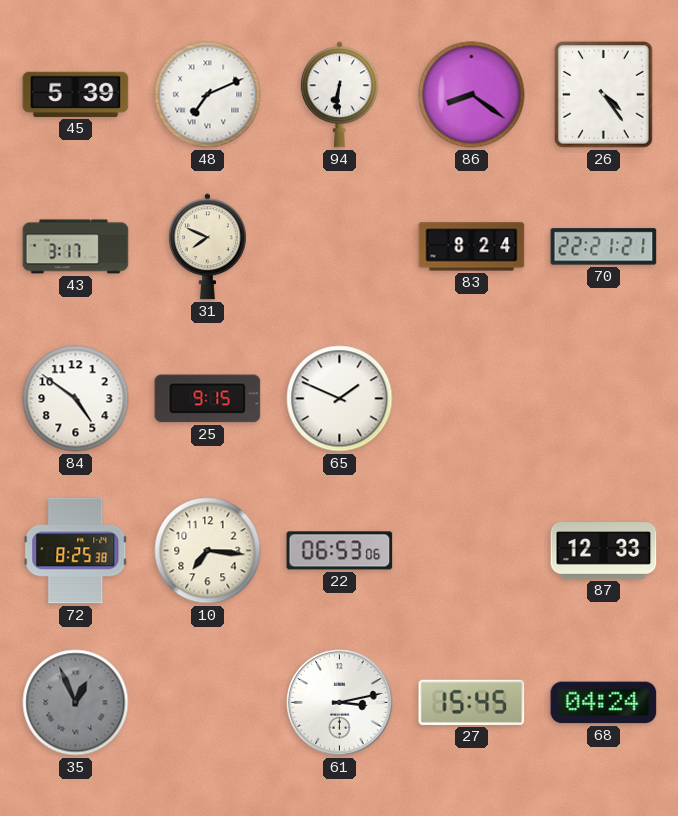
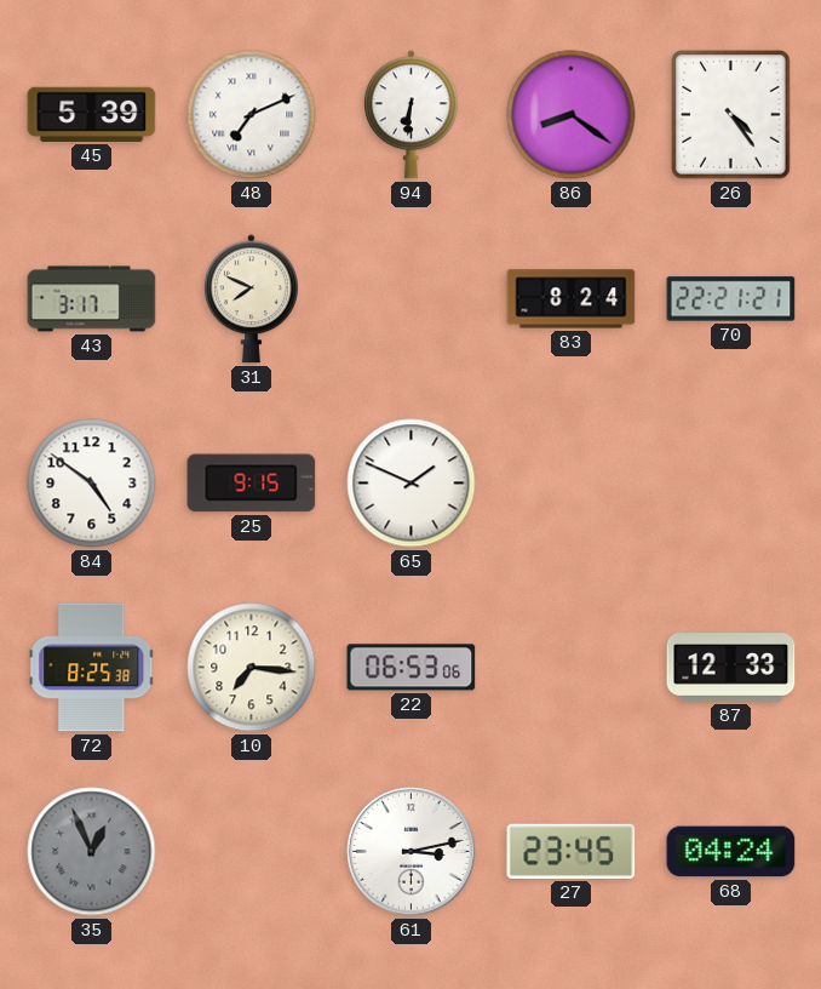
27: 15:45 -> 23:45 (572, 851)
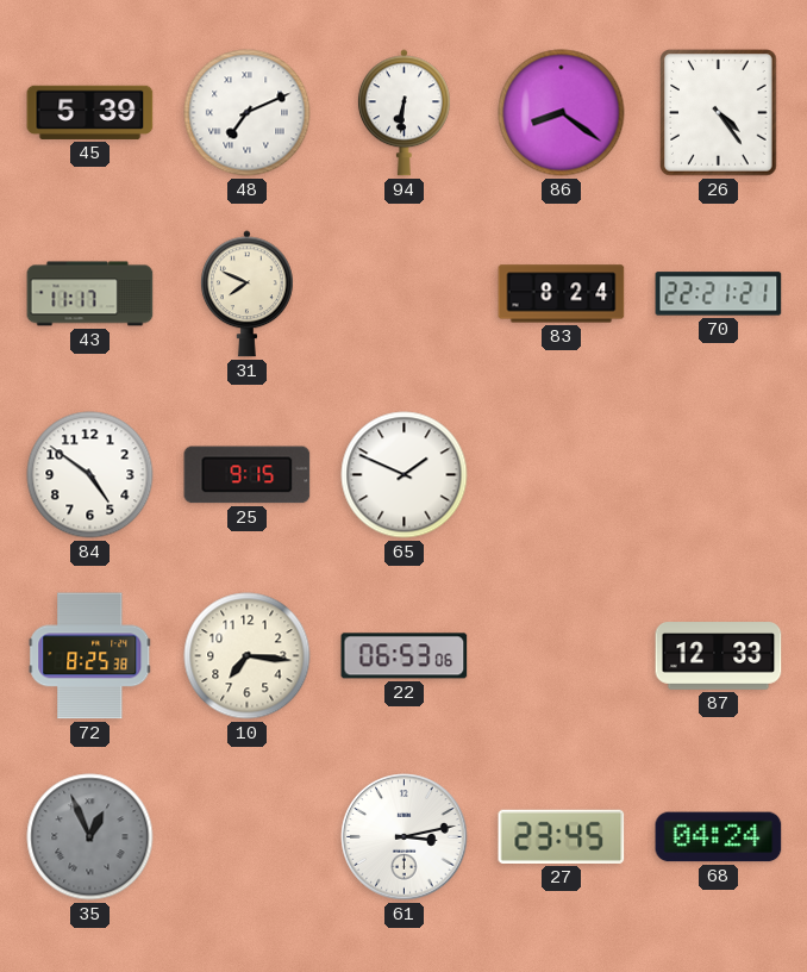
43: 3:17 -> 11:17 (90, 294)
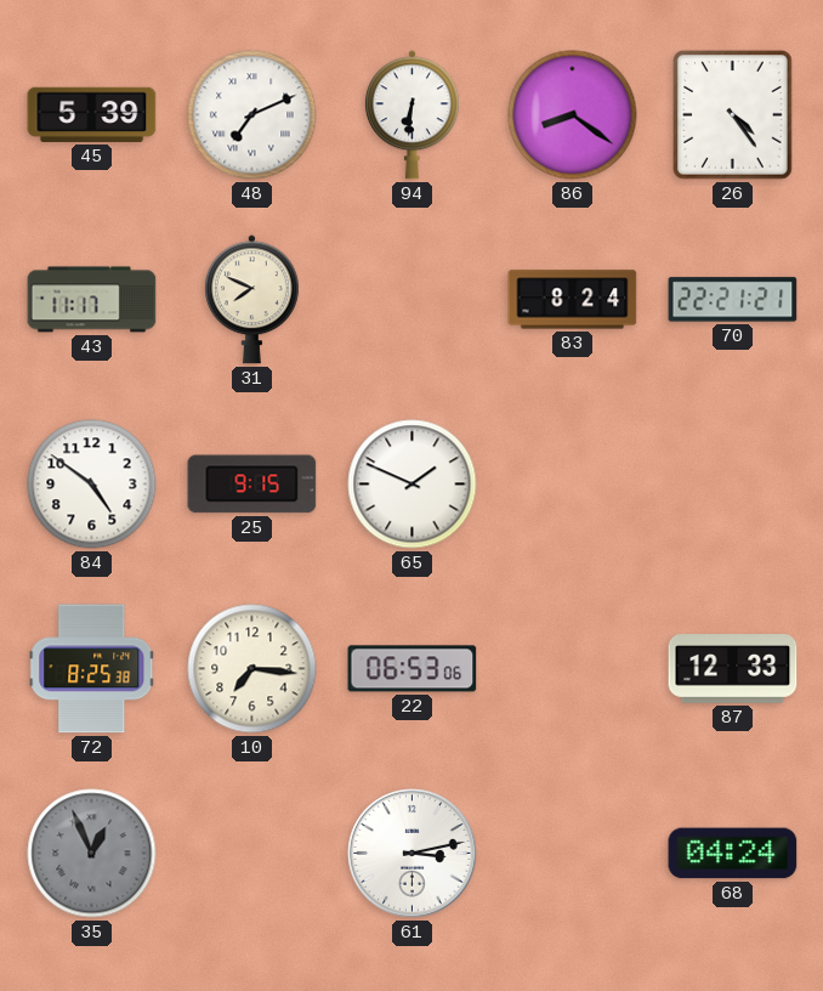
27: 23:45 -> none (562, 836)
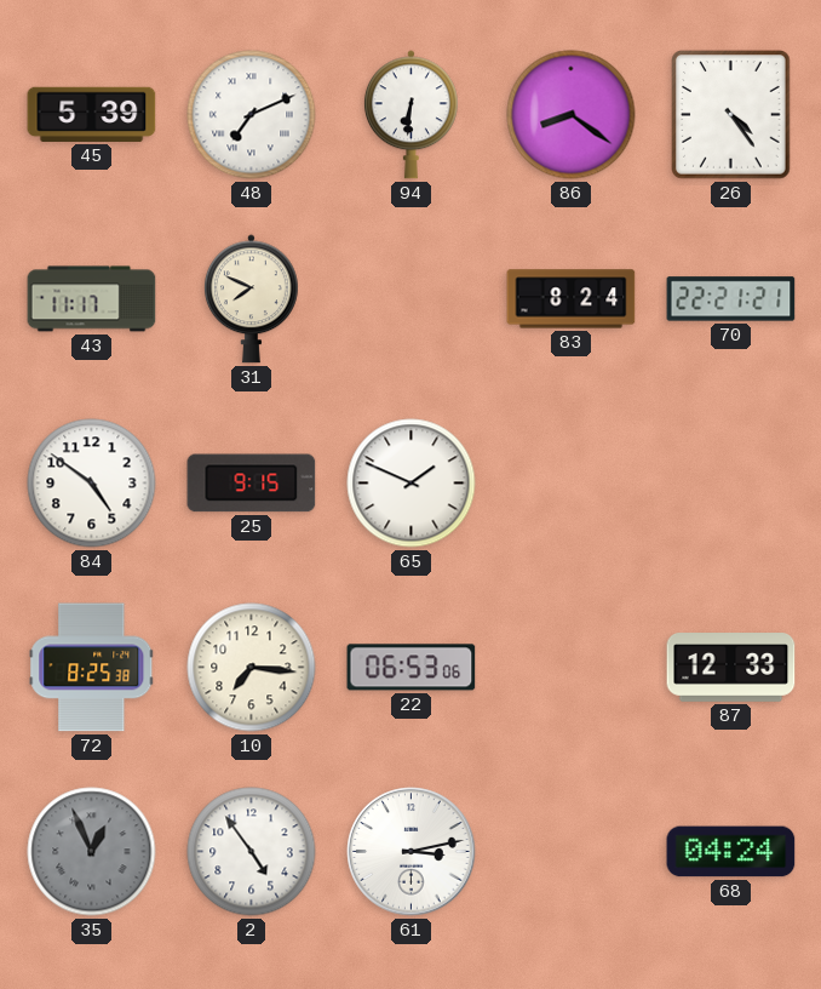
2: none -> 4:54 (252, 852)
